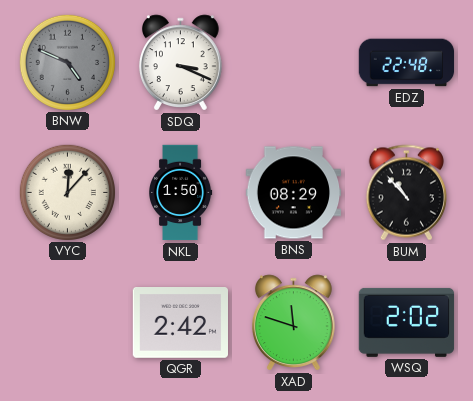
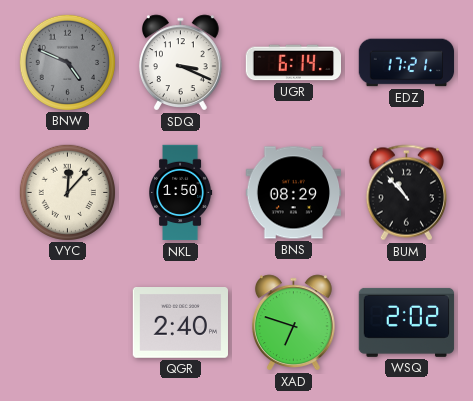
UGR: none -> 6:14 (294, 63)
EDZ: 22:48 -> 17:21 (407, 63)
QGR: 2:42 -> 2:40 (180, 323)
XAD: 11:48 -> 6:48 (293, 323)
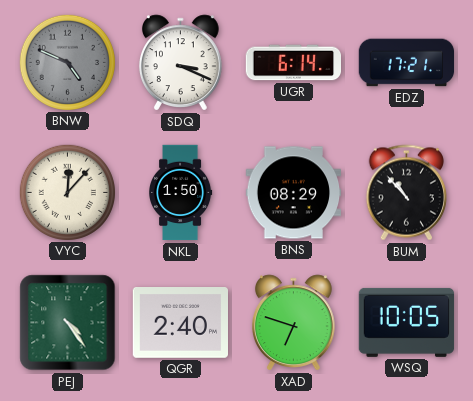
PEJ: none -> 4:24 (68, 323)
WSQ: 2:02 -> 10:05 (407, 322)
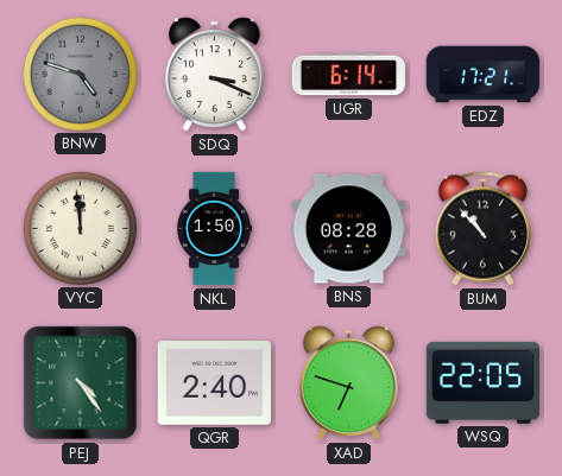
BNW: 4:49 -> 4:48 (80, 74)
VYC: 12:07 -> 11:59 (80, 228)
BNS: 08:29 -> 08:28 (349, 229)
WSQ: 10:05 -> 22:05 (484, 382)
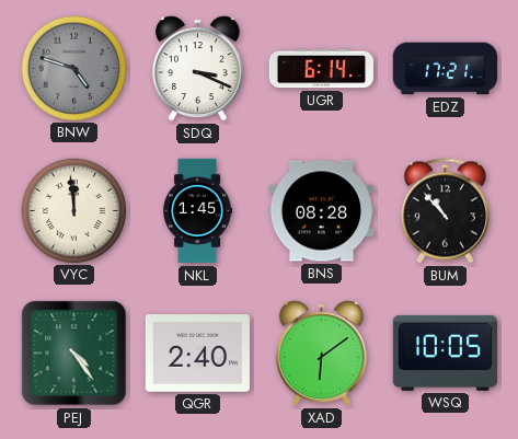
NKL: 1:50 -> 1:45 (197, 211)
XAD: 6:48 -> 6:09 (321, 354)
WSQ: 22:05 -> 10:05 (446, 353)
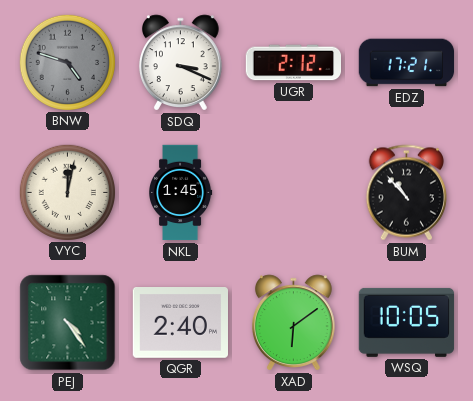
UGR: 6:14 -> 2:12 (294, 63)
VYC: 11:59 -> 12:02 (67, 192)
BNS: 08:28 -> none (322, 211)
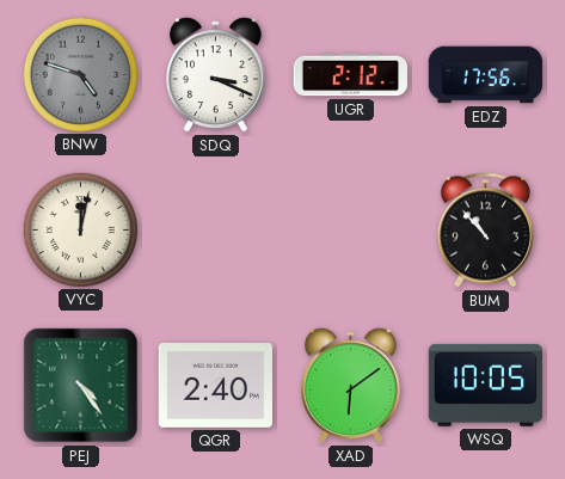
EDZ: 17:21 -> 17:56 (486, 75)
NKL: 1:45 -> none (180, 193)
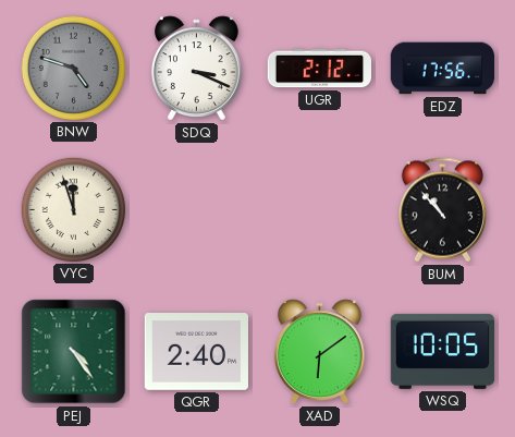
VYC: 12:02 -> 11:57 (73, 209)
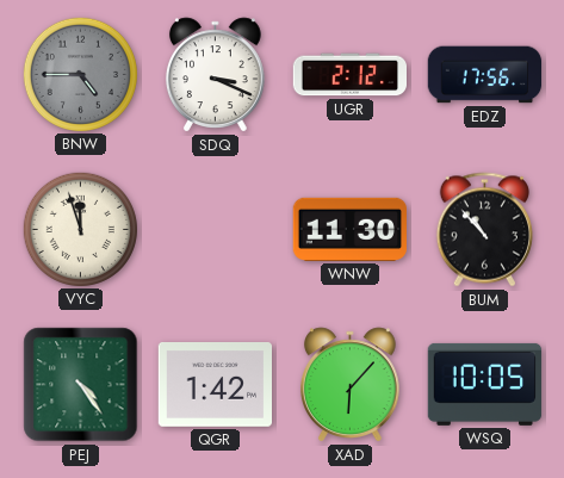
BNW: 4:48 -> 4:45 (80, 74)
WNW: none -> 11:30 (349, 229)
QGR: 2:40 -> 1:42 (215, 385)
XAD: 6:09 -> 6:07 (349, 385)
